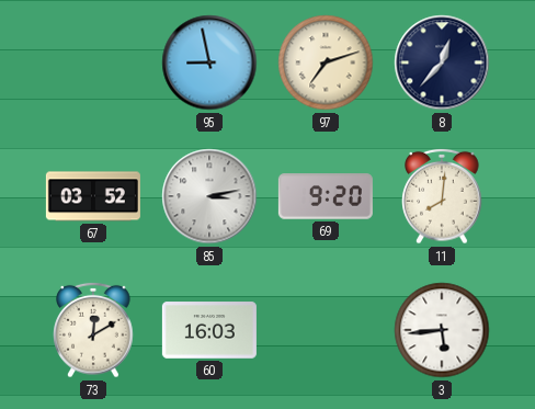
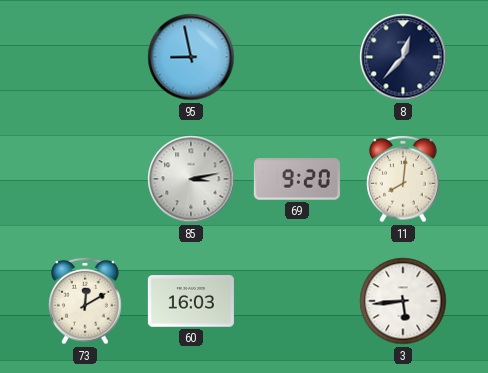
97: 7:12 -> none (326, 63)
67: 03:52 -> none (93, 196)
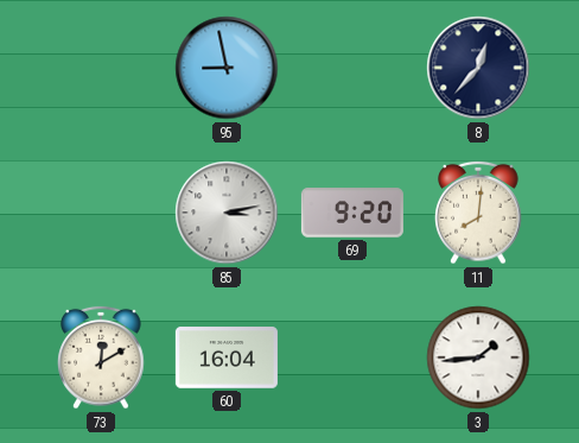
60: 16:03 -> 16:04 (227, 357)
3: 5:44 -> 1:44 (478, 357)
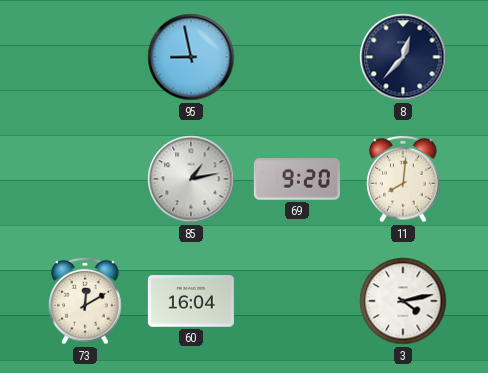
85: 3:13 -> 1:13 (191, 179)
3: 1:44 -> 4:13 (403, 301)
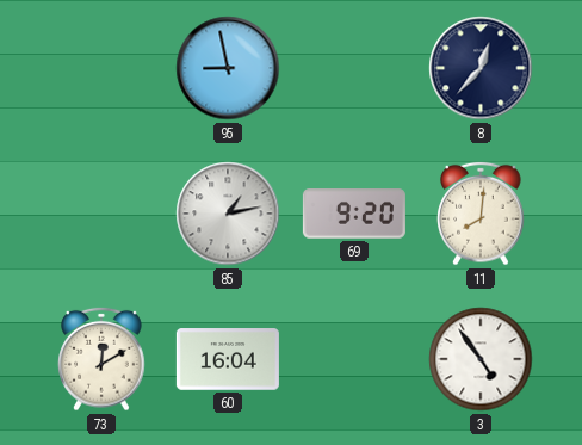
3: 4:13 -> 4:54 (481, 359)
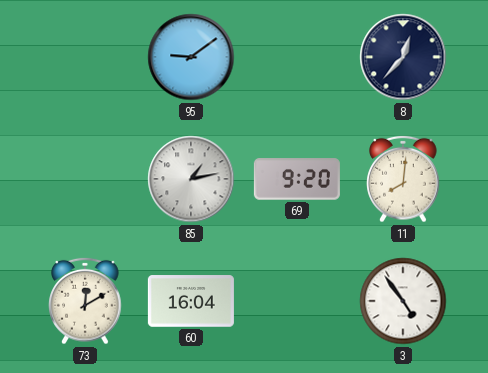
95: 8:58 -> 9:09 (191, 57)
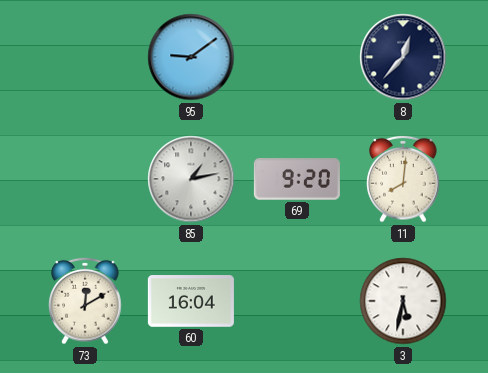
3: 4:54 -> 5:32 (403, 301)
